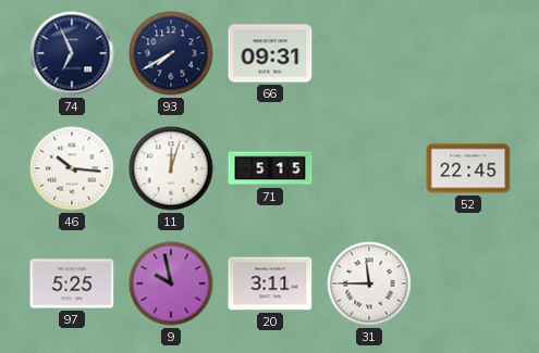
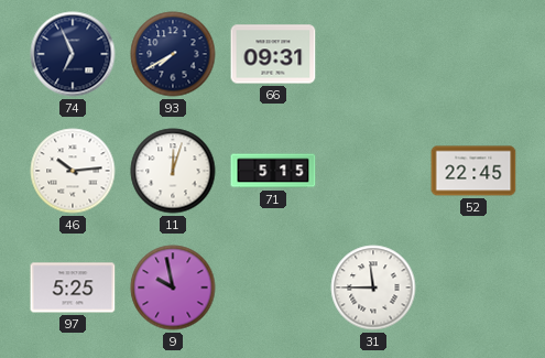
46: 10:16 -> 10:14 (73, 171)
20: 3:11 -> none (270, 283)
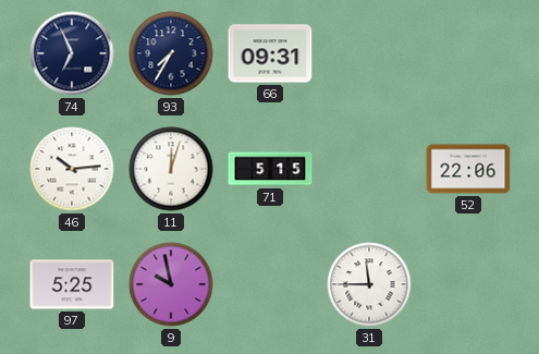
93: 7:40 -> 7:35 (171, 53)
52: 22:45 -> 22:06 (468, 169)
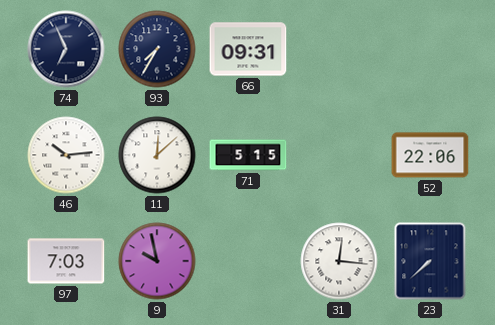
11: 12:03 -> 12:08 (157, 155)
97: 5:25 -> 7:03 (66, 261)
31: 11:45 -> 12:16 (339, 261)
23: none -> 7:38 (430, 261)
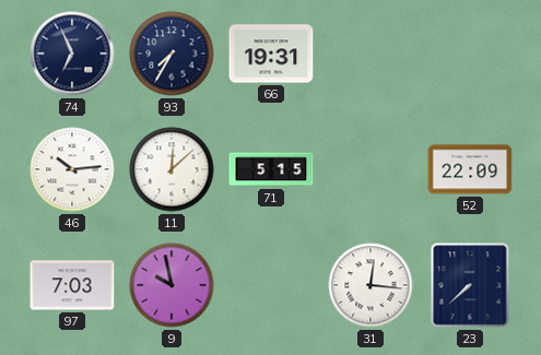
66: 09:31 -> 19:31 (271, 54)
52: 22:06 -> 22:09 (470, 169)
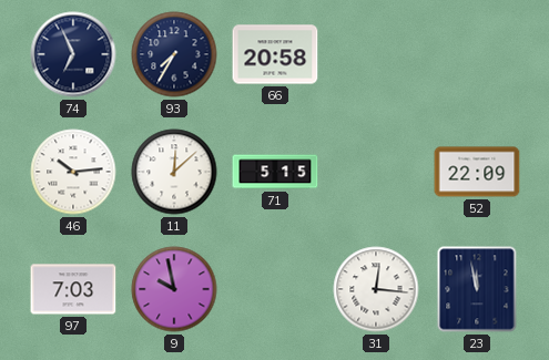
66: 19:31 -> 20:58 (275, 54)
23: 7:38 -> 11:58 (477, 289)
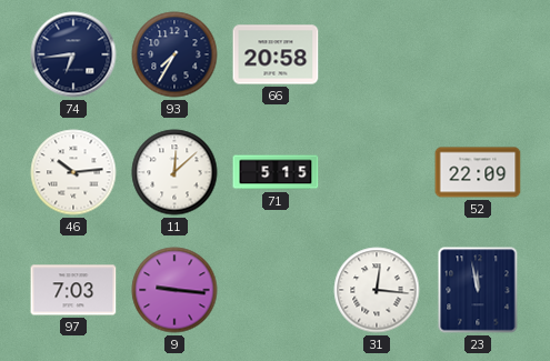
74: 6:56 -> 6:44 (73, 54)
9: 9:58 -> 9:16 (174, 290)
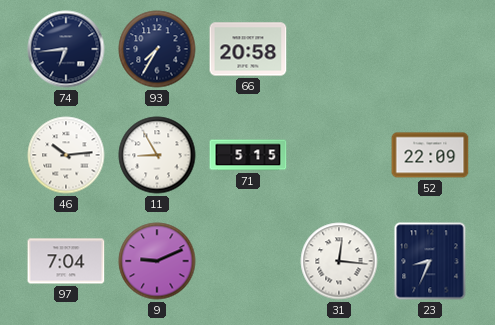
11: 12:08 -> 8:55 (157, 155)
97: 7:03 -> 7:04 (66, 261)
9: 9:16 -> 9:11 (157, 261)
23: 11:58 -> 8:34 (430, 261)
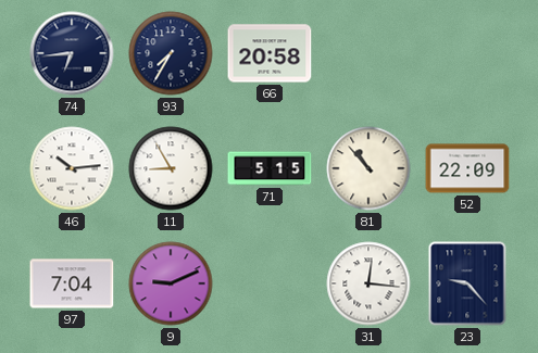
81: none -> 10:53 (368, 168)
23: 8:34 -> 9:23 (467, 283)
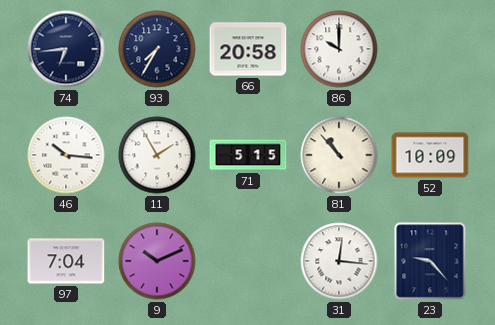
86: none -> 10:00 (339, 49)
46: 10:14 -> 10:16 (66, 155)
11: 8:55 -> 1:55 (157, 155)
52: 22:09 -> 10:09 (430, 155)
9: 9:11 -> 10:11 (157, 261)
